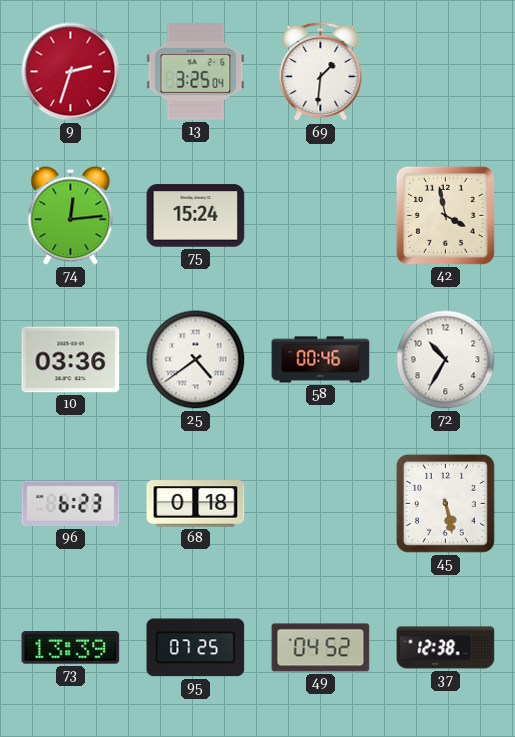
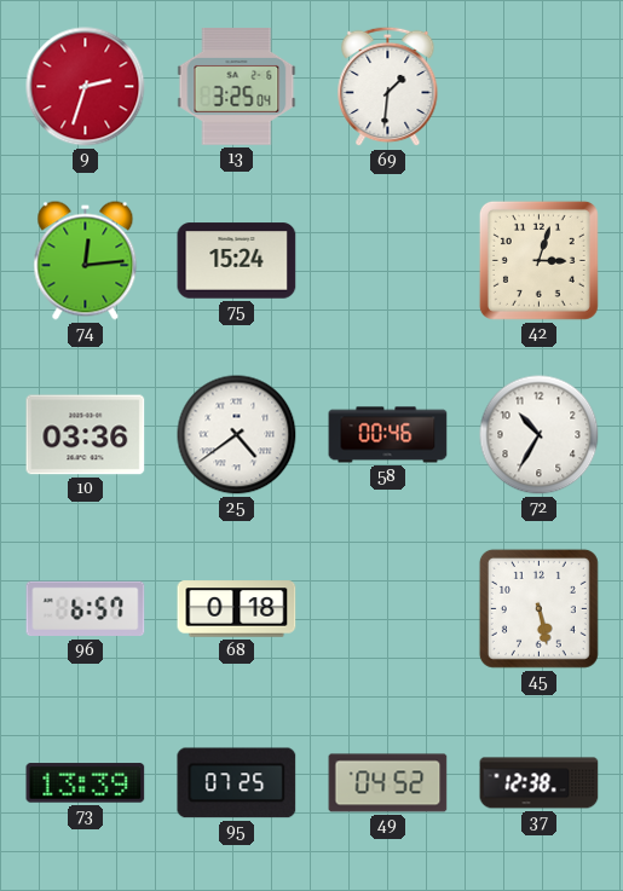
42: 3:58 -> 3:03 (538, 260)
96: 6:23 -> 6:57 (86, 609)
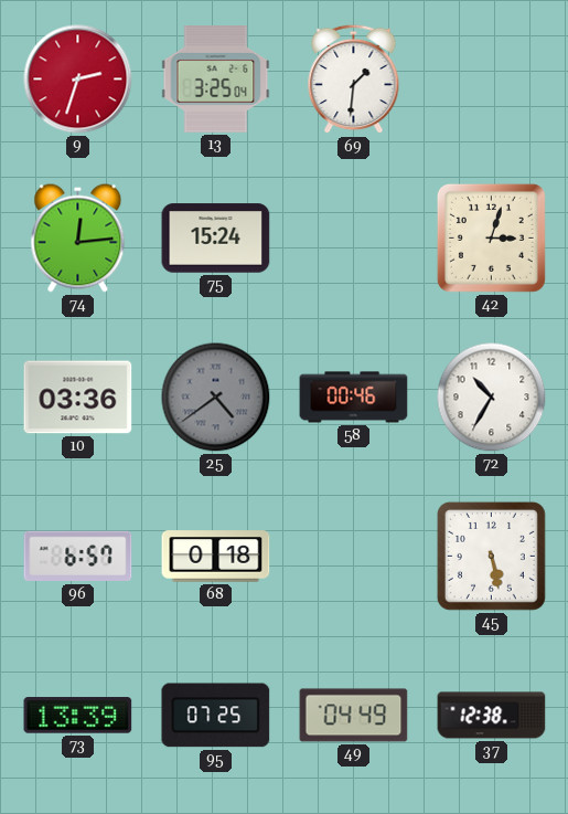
25 dial: white -> grey (216, 398)
49: 04:52 -> 04:49 (354, 716)
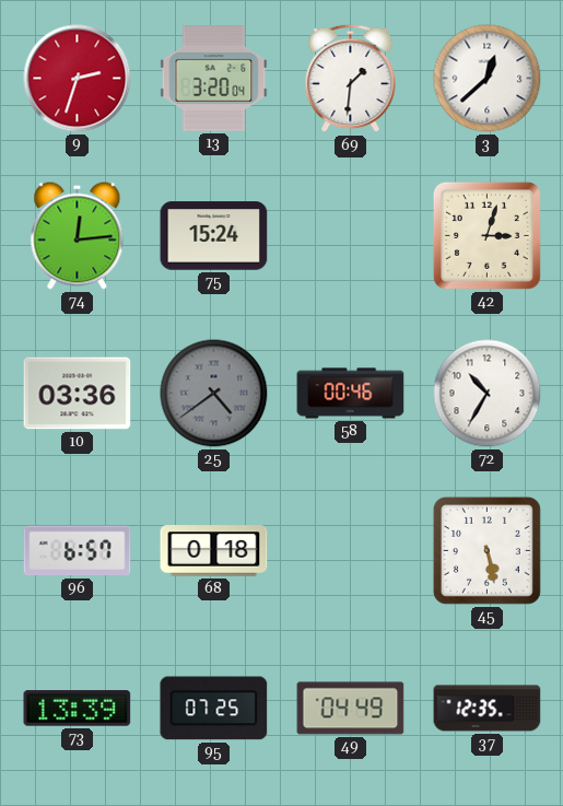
13: 3:25 -> 3:20 (214, 79)
3: none -> 12:38 (488, 79)
37: 12:38 -> 12:35 (488, 709)
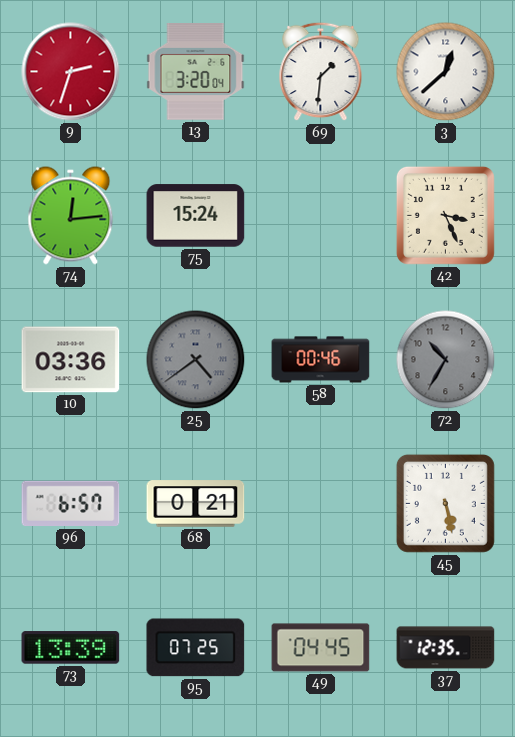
42: 3:03 -> 3:26 (445, 215)
72 dial: white -> grey (446, 360)
68: 0:18 -> 0:21 (196, 504)
49: 04:49 -> 04:45 (321, 648)
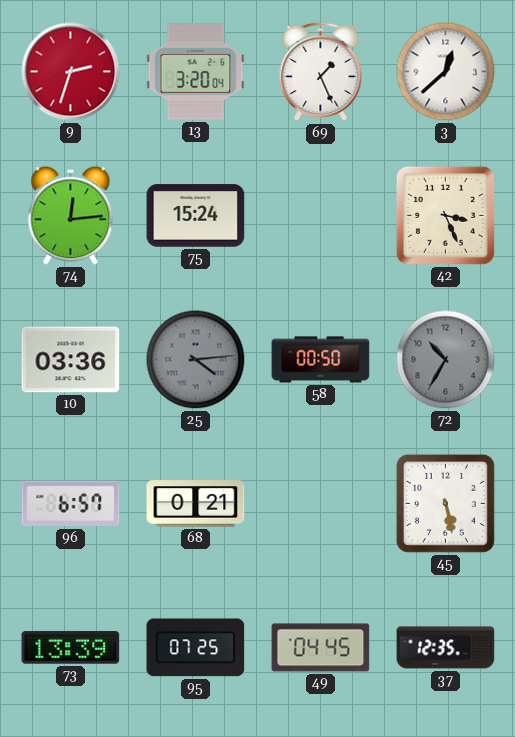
69: 1:31 -> 1:26 (321, 72)
25: 4:39 -> 4:14 (196, 360)
58: 00:46 -> 00:50 (321, 360)
